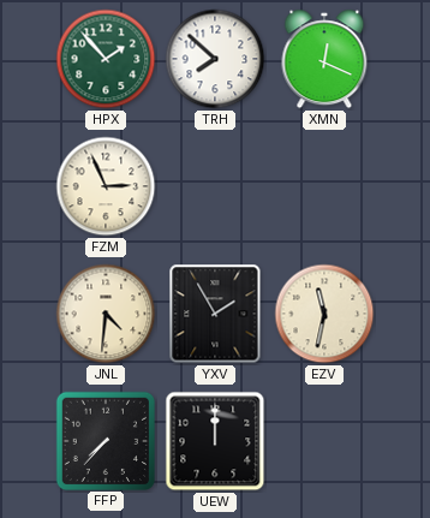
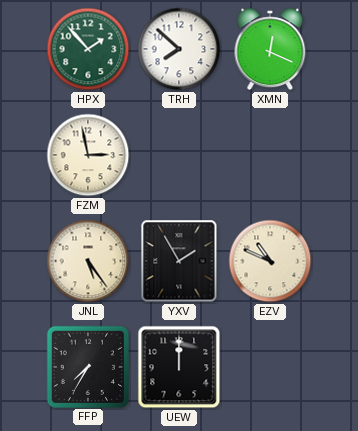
FZM: 2:56 -> 2:58 (88, 155)
JNL: 4:31 -> 5:24 (88, 261)
EZV: 11:32 -> 10:49 (270, 261)
FFP: 7:37 -> 7:35 (87, 366)
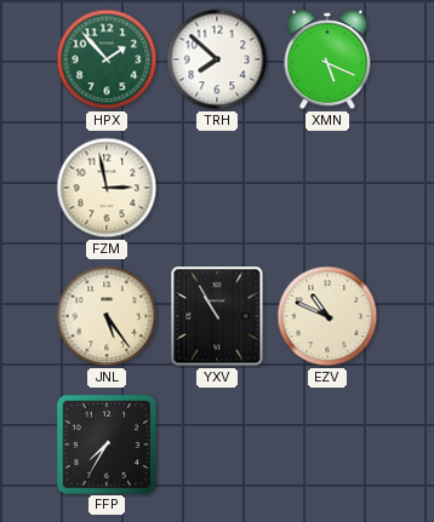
XMN: 12:19 -> 5:19 (327, 59)
YXV: 1:55 -> 10:55 (217, 316)
UEW: 12:00 -> none (179, 367)
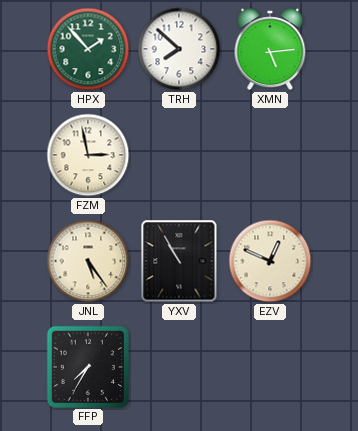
XMN: 5:19 -> 5:14 (270, 49)
EZV: 10:49 -> 12:49 (270, 261)
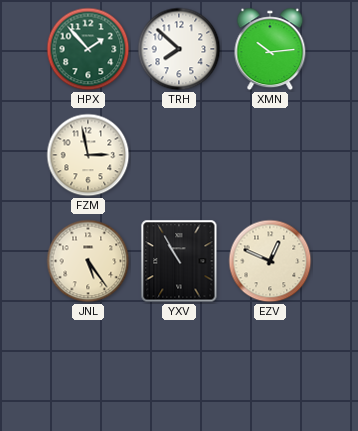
XMN: 5:14 -> 10:14 (270, 49)
FFP: 7:35 -> none (87, 366)
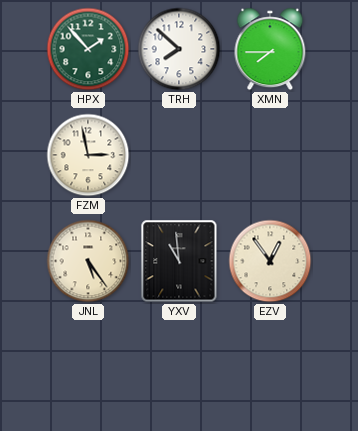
XMN: 10:14 -> 7:45 (270, 49)
YXV: 10:55 -> 10:59 (179, 261)
EZV: 12:49 -> 12:54 (270, 261)
